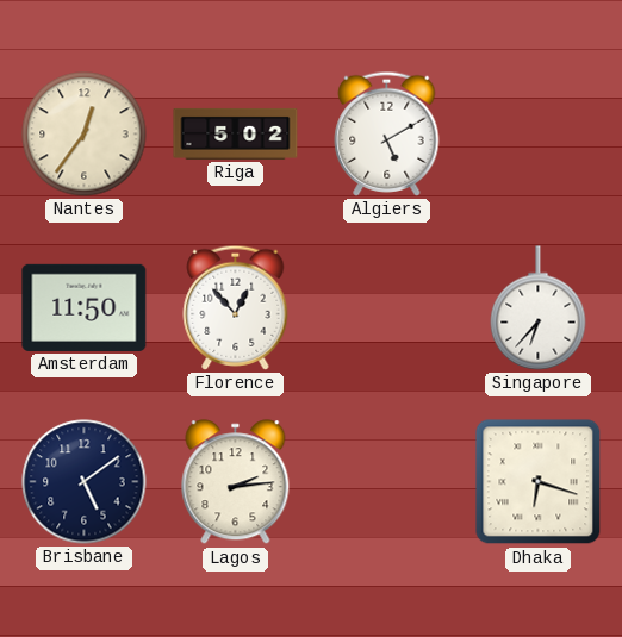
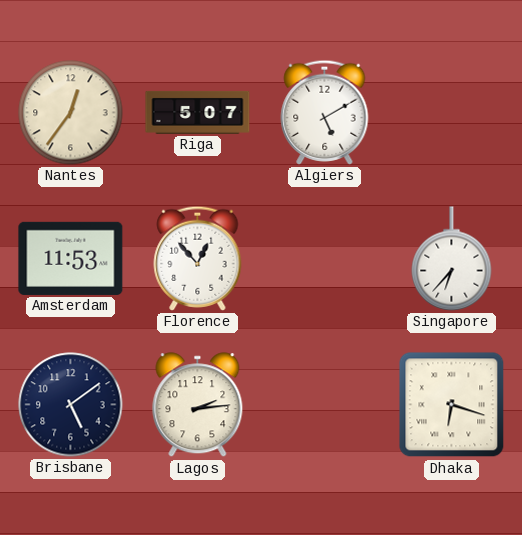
Riga: 5:02 -> 5:07 (198, 112)
Amsterdam: 11:50 -> 11:53 (71, 258)
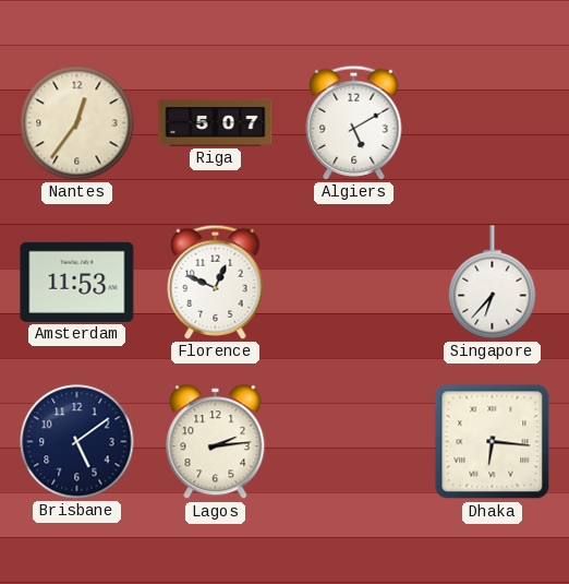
Florence: 12:53 -> 12:49 (216, 282)
Dhaka: 6:18 -> 6:16 (493, 442)
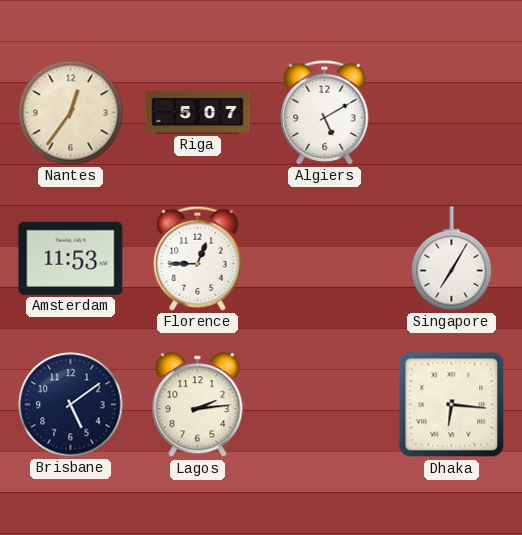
Florence: 12:49 -> 12:45 (198, 258)
Singapore: 6:37 -> 7:05 (452, 259)
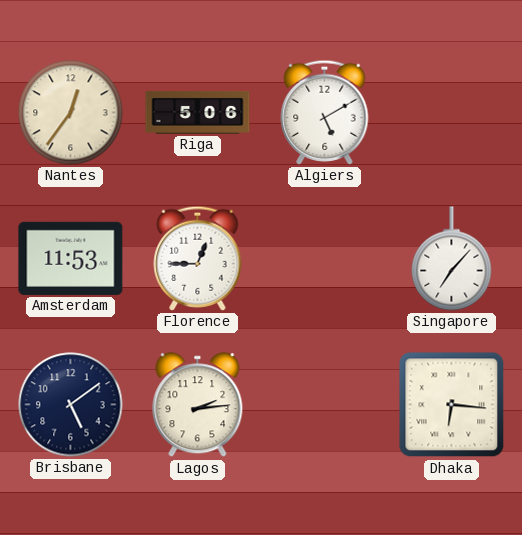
Riga: 5:07 -> 5:06 (198, 112)
Singapore: 7:05 -> 7:07 (452, 259)
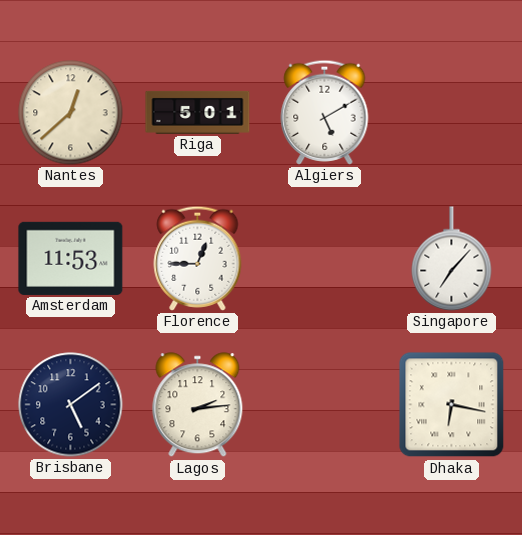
Nantes: 12:36 -> 12:38 (71, 113)
Riga: 5:06 -> 5:01 (198, 112)
Dhaka: 6:16 -> 6:17 (452, 405)
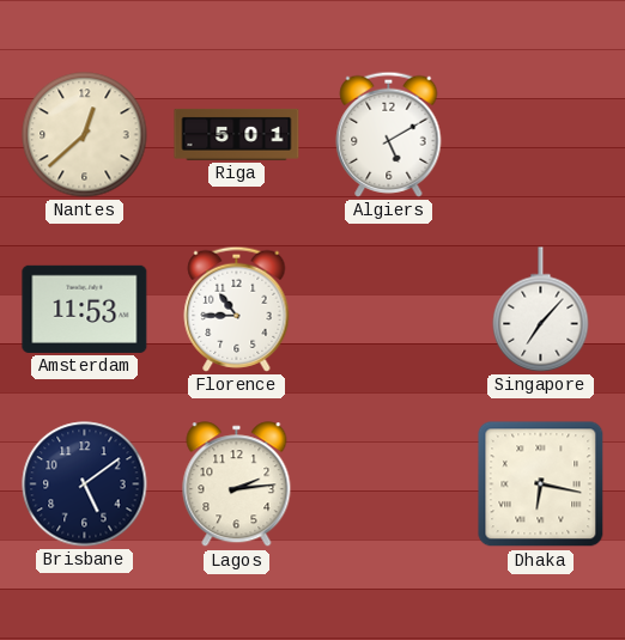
Florence: 12:45 -> 10:45 (237, 309)
